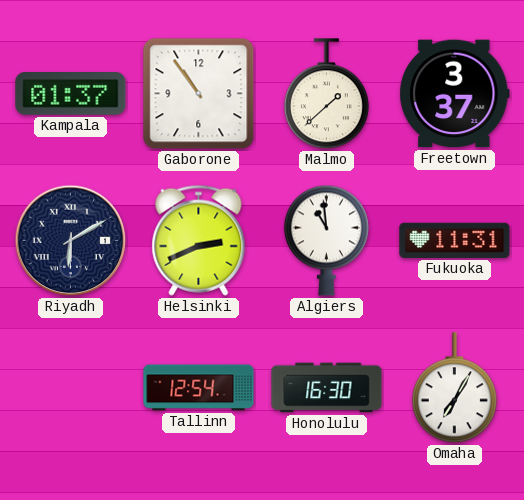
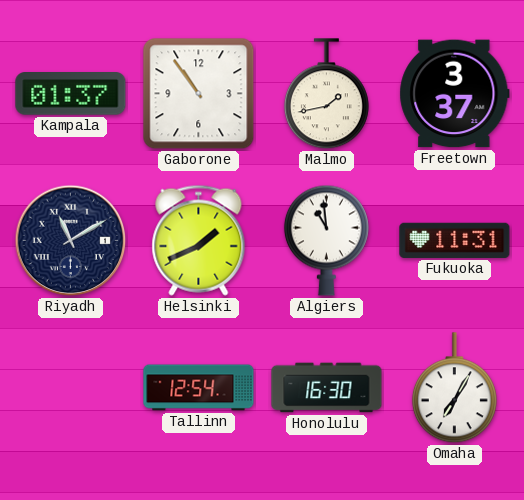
Malmo: 1:38 -> 1:43 (326, 94)
Riyadh: 6:10 -> 11:10 (71, 241)
Helsinki: 2:41 -> 1:41 (199, 240)
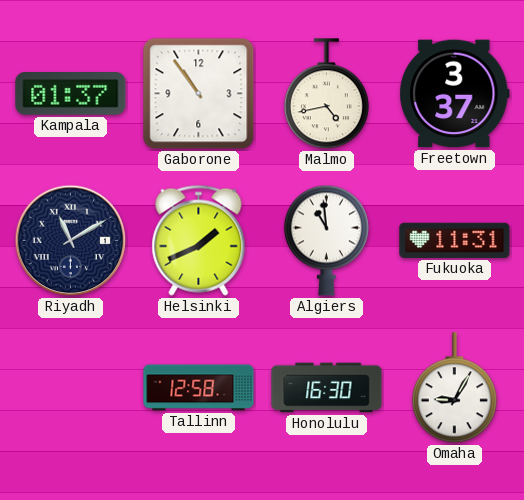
Malmo: 1:43 -> 4:43 (326, 94)
Tallinn: 12:54 -> 12:58 (199, 388)
Omaha: 7:05 -> 9:05 (454, 388)
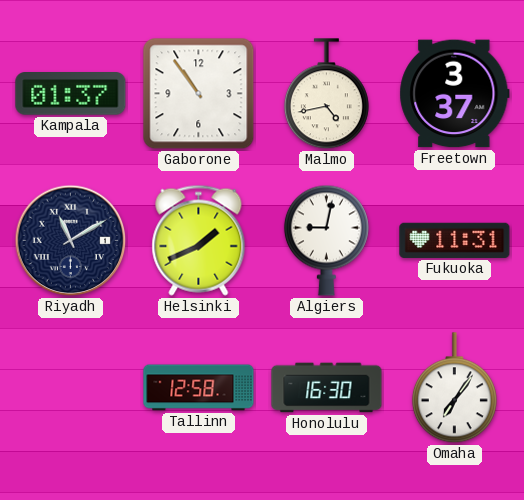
Algiers: 10:59 -> 9:02 (326, 240)
Omaha: 9:05 -> 7:06 (454, 388)
